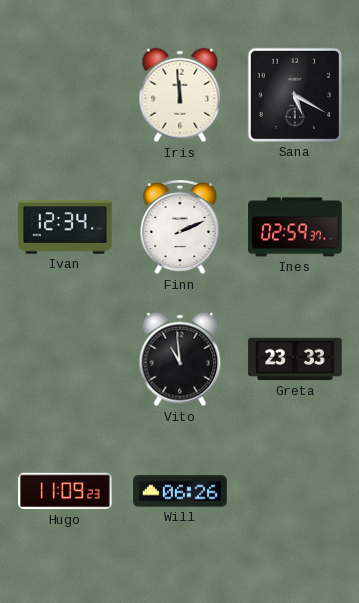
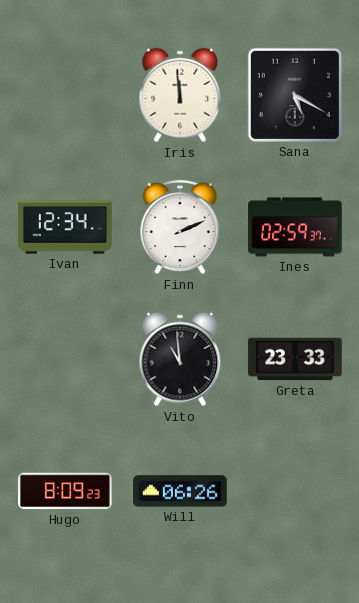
Hugo: 11:09 -> 8:09 (65, 491)
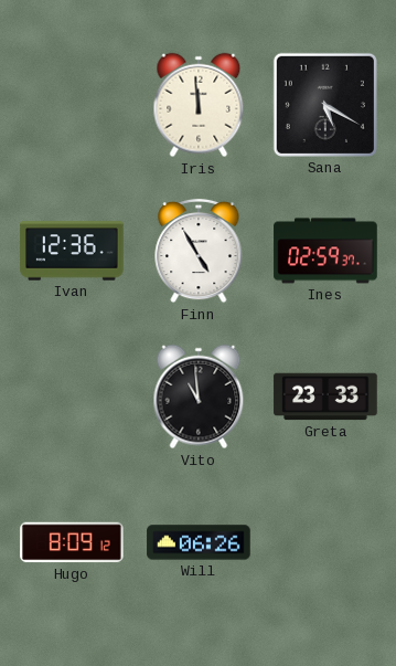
Ivan: 12:34 -> 12:36 (72, 251)
Finn: 2:11 -> 4:55 (199, 251)
Hugo: 8:09:23 -> 8:09:12 (72, 542)
